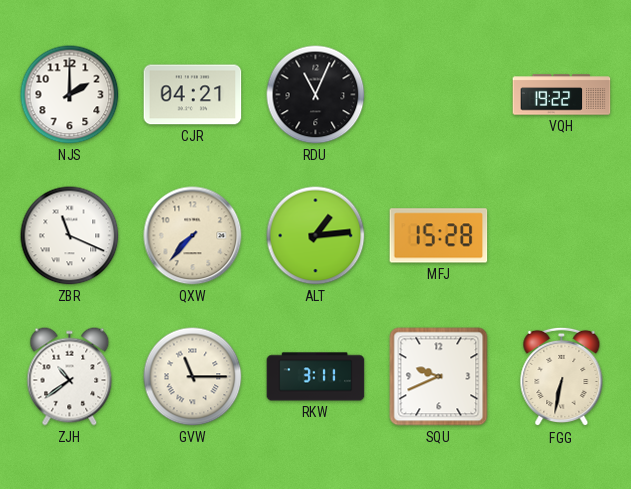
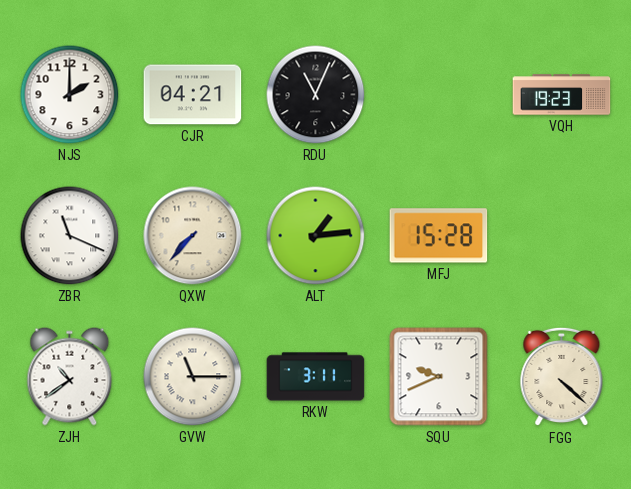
VQH: 19:22 -> 19:23 (562, 95)
FGG: 6:32 -> 4:22 (562, 377)
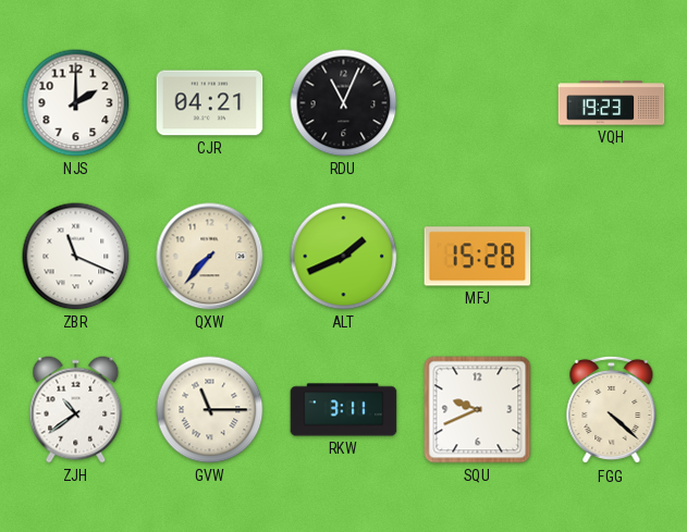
ALT: 1:14 -> 1:41 (344, 257)
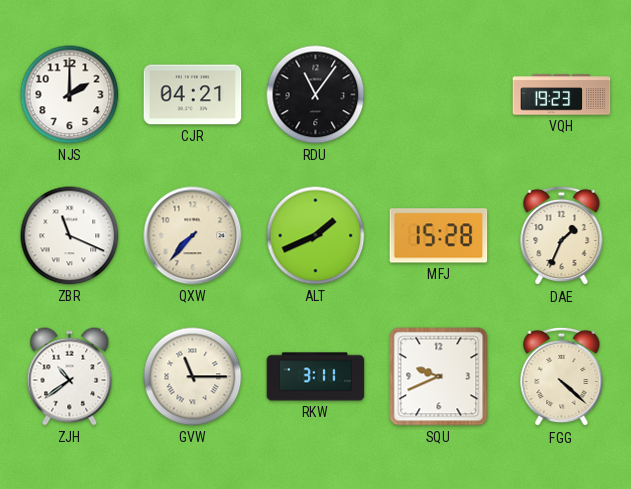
RDU: 11:04 -> 11:06 (316, 95)
DAE: none -> 1:34 (562, 236)
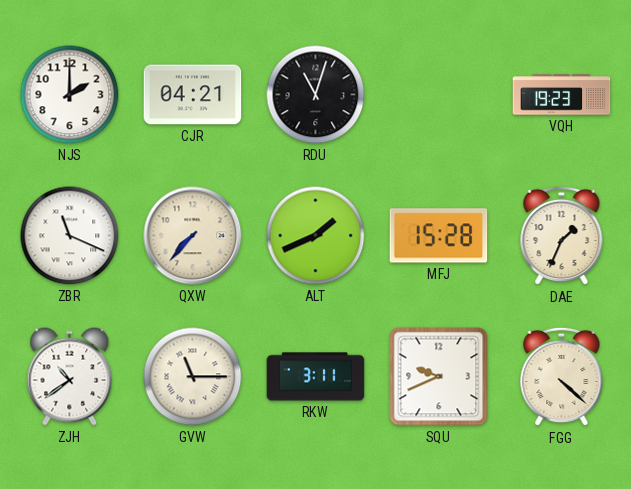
RDU: 11:06 -> 11:03 (316, 95)
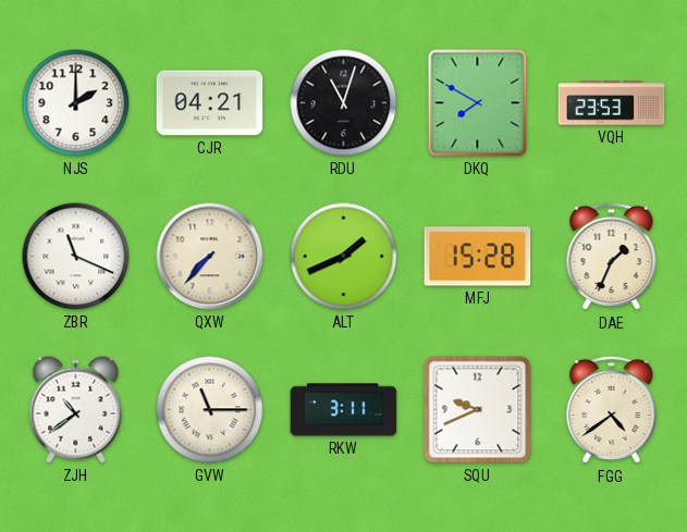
DKQ: none -> 7:50 (478, 103)
VQH: 19:23 -> 23:53 (612, 103)
FGG: 4:22 -> 4:39 (612, 410)
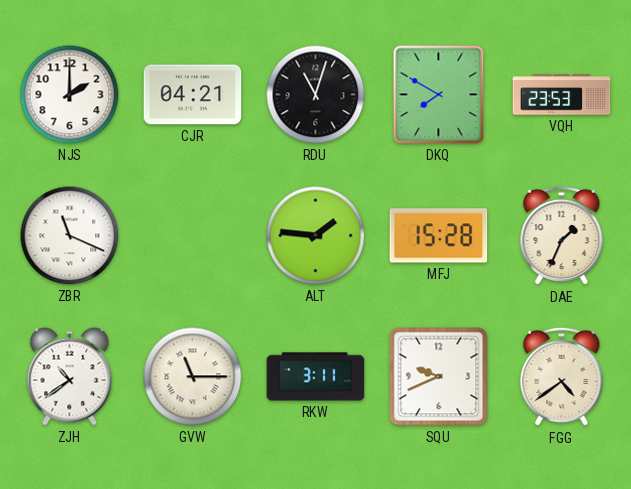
QXW: 7:37 -> none (210, 257)
ALT: 1:41 -> 1:46 (316, 236)
